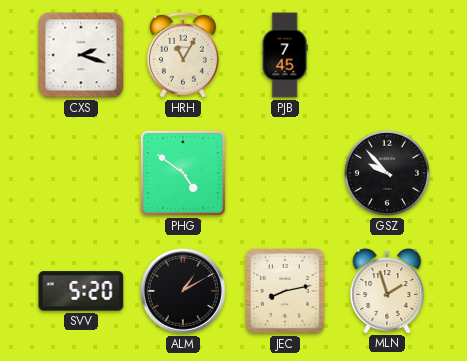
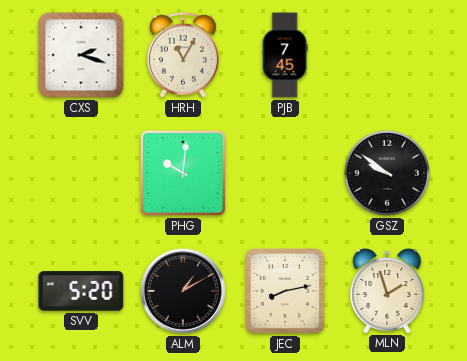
PHG: 4:51 -> 10:01 (183, 173)
GSZ: 9:53 -> 9:51 (387, 173)
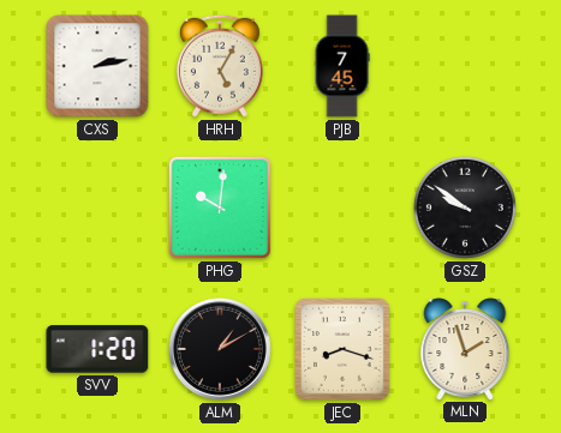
CXS: 2:18 -> 2:13 (97, 66)
HRH: 11:05 -> 5:05 (220, 66)
SVV: 5:20 -> 1:20 (97, 349)
JEC: 8:13 -> 8:18 (344, 350)
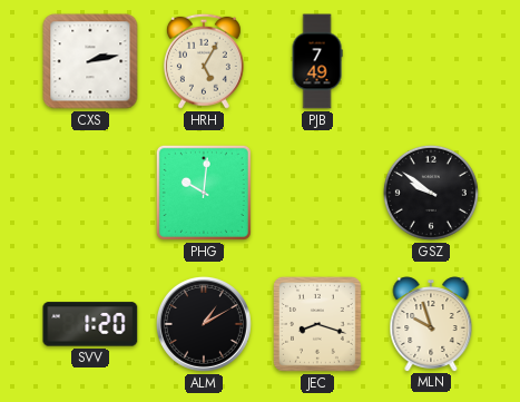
PJB: 7:45 -> 7:49 (317, 61)
MLN: 1:57 -> 9:57 (431, 324)
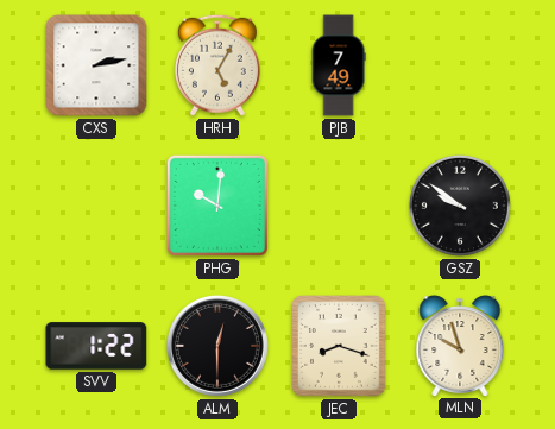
SVV: 1:20 -> 1:22 (96, 346)
ALM: 1:10 -> 12:30 (217, 346)
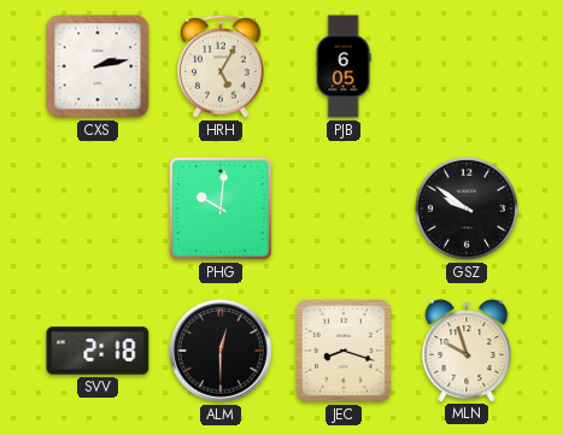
PJB: 7:49 -> 6:05 (344, 66)
SVV: 1:22 -> 2:18 (98, 351)
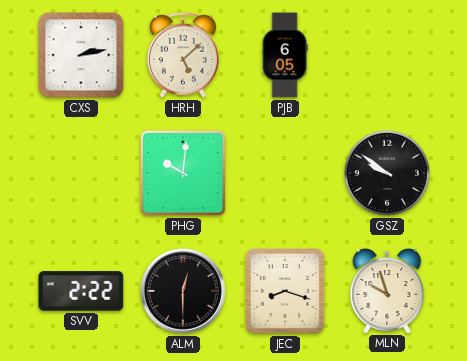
HRH: 5:05 -> 5:08 (183, 55)
SVV: 2:18 -> 2:22 (81, 291)
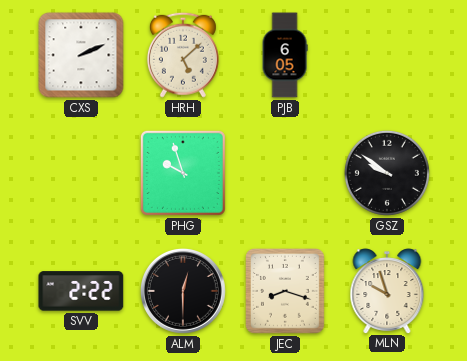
CXS: 2:13 -> 2:11 (81, 55)
PHG: 10:01 -> 9:57 (183, 173)
